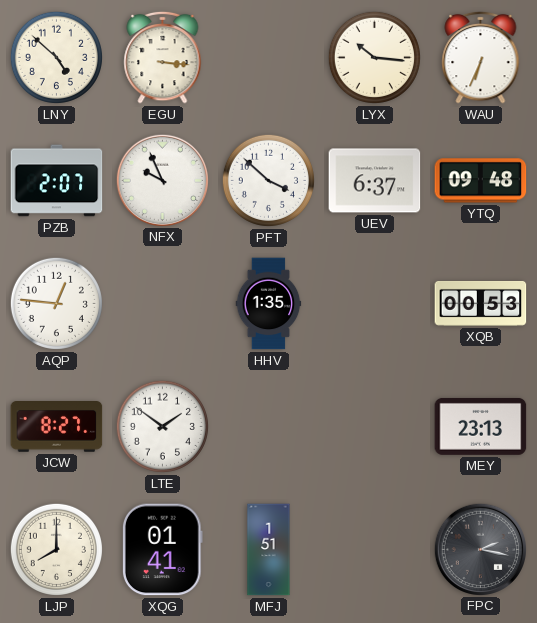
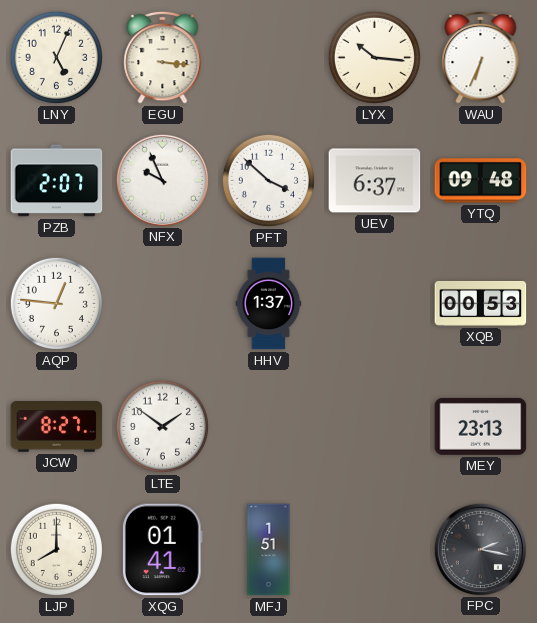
LNY: 4:52 -> 5:04 (56, 57)
HHV: 1:35 -> 1:37 (269, 304)
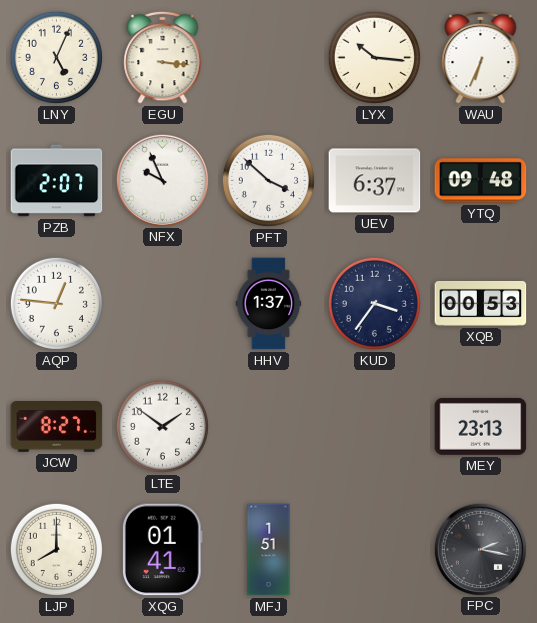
KUD: none -> 3:36 (374, 303)
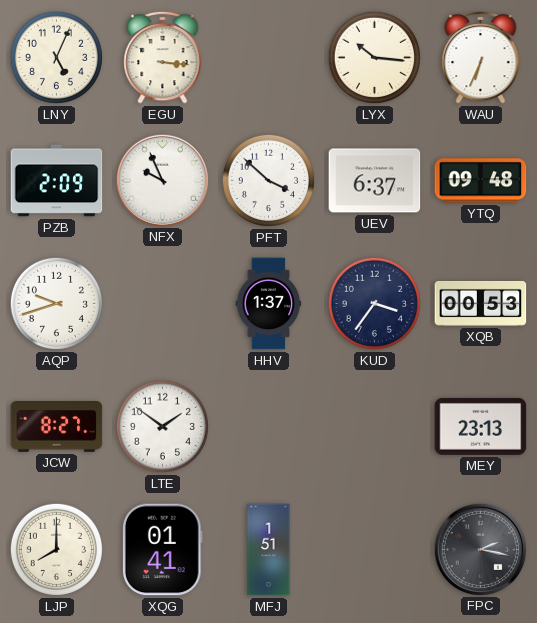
PZB: 2:07 -> 2:09 (57, 181)
AQP: 12:46 -> 9:42 (56, 303)
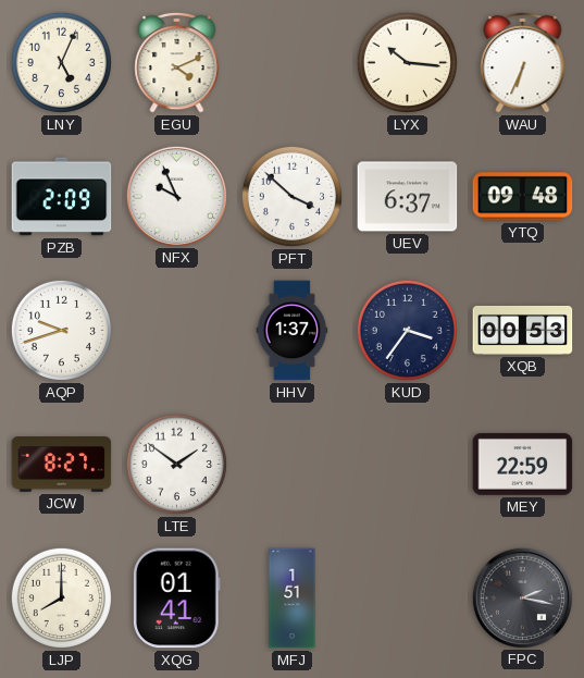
EGU: 3:16 -> 4:11 (177, 62)
MEY: 23:13 -> 22:59 (523, 464)
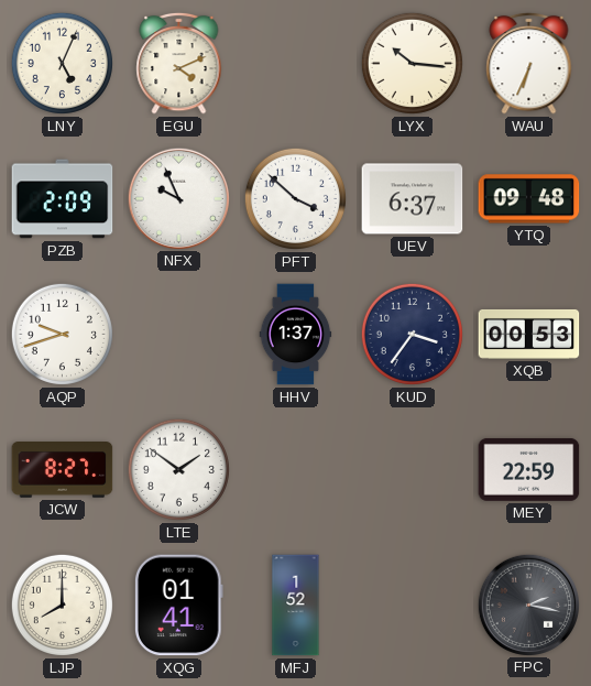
MFJ: 1:51 -> 1:52 (296, 606)
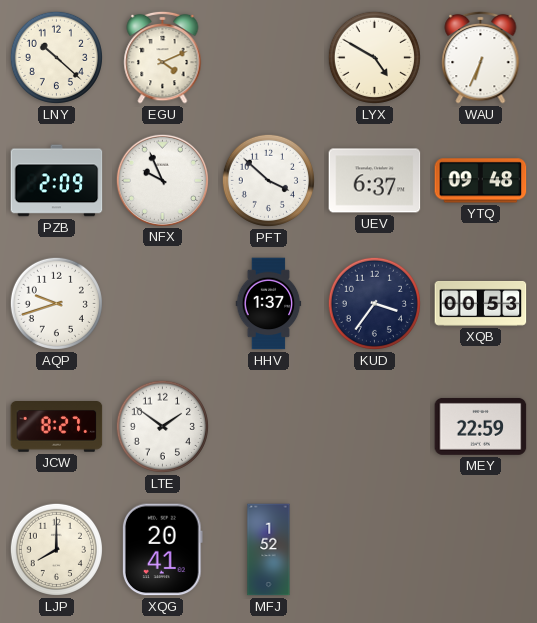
LNY: 5:04 -> 10:22 (56, 57)
LYX: 10:16 -> 4:50 (374, 57)
XQG: 01:41 -> 20:41 (162, 550)
FPC: 2:17 -> none (528, 605)
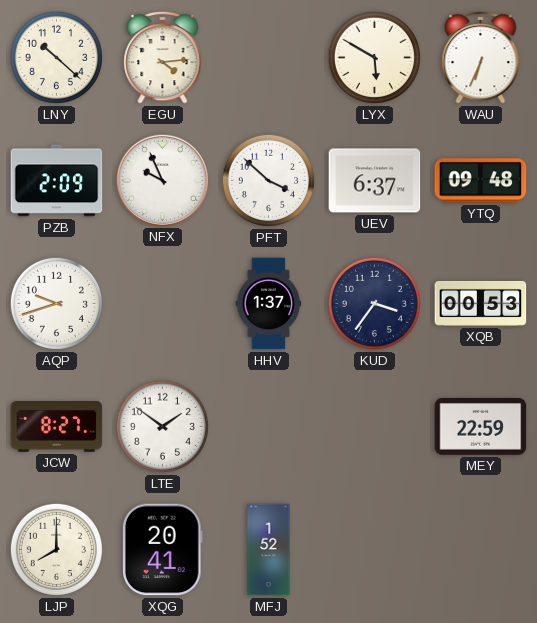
EGU: 4:11 -> 4:14 (163, 57)
LYX: 4:50 -> 5:50 (374, 57)
